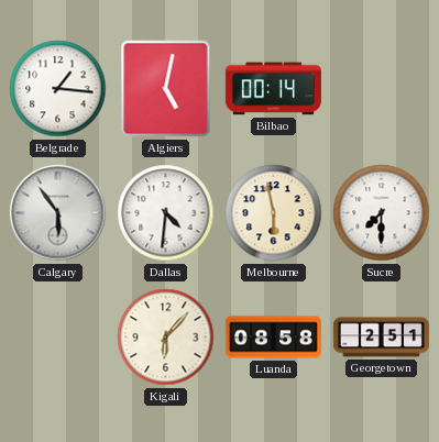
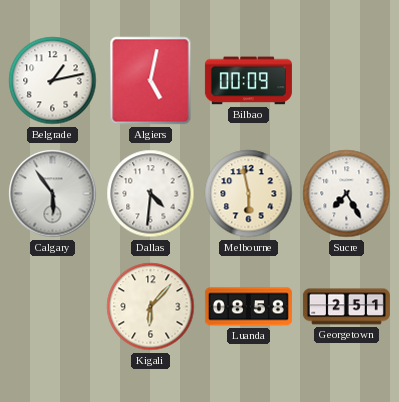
Belgrade: 1:16 -> 1:13 (53, 81)
Bilbao: 00:14 -> 00:09 (248, 81)
Sucre: 7:30 -> 7:25 (347, 194)
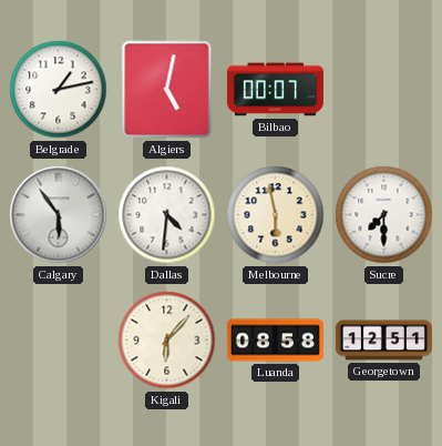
Bilbao: 00:09 -> 00:07 (275, 90)
Sucre: 7:25 -> 7:30 (384, 215)
Georgetown: 2:51 -> 12:51 (383, 341)
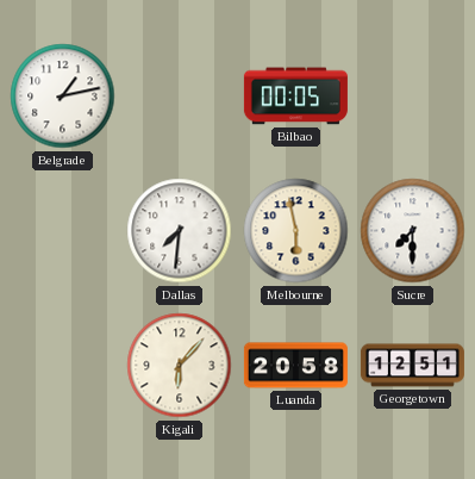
Algiers: 5:02 -> none (167, 90)
Bilbao: 00:07 -> 00:05 (295, 97)
Calgary: 5:54 -> none (59, 215)
Dallas: 4:31 -> 7:31 (180, 231)
Luanda: 08:58 -> 20:58 (295, 366)
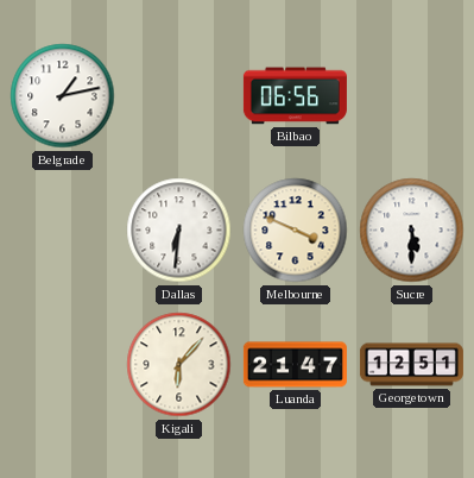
Bilbao: 00:05 -> 06:56 (295, 96)
Dallas: 7:31 -> 6:31 (179, 231)
Melbourne: 5:58 -> 3:49 (296, 231)
Sucre: 7:30 -> 5:30 (412, 231)
Luanda: 20:58 -> 21:47 (295, 365)
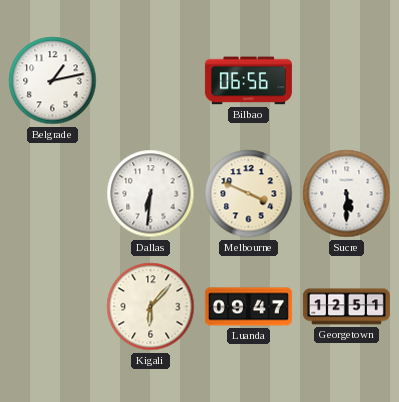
Luanda: 21:47 -> 09:47 (248, 307)
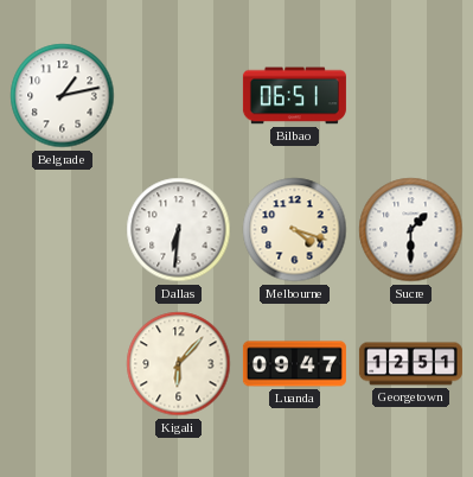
Bilbao: 06:56 -> 06:51 (294, 96)
Melbourne: 3:49 -> 4:18 (295, 230)
Sucre: 5:30 -> 1:30 (411, 230)
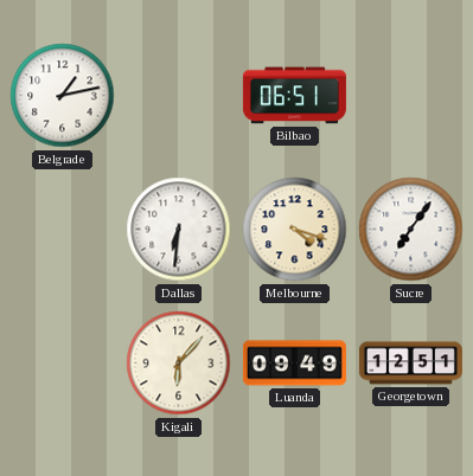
Sucre: 1:30 -> 7:06 (411, 230)
Luanda: 09:47 -> 09:49 (294, 364)
